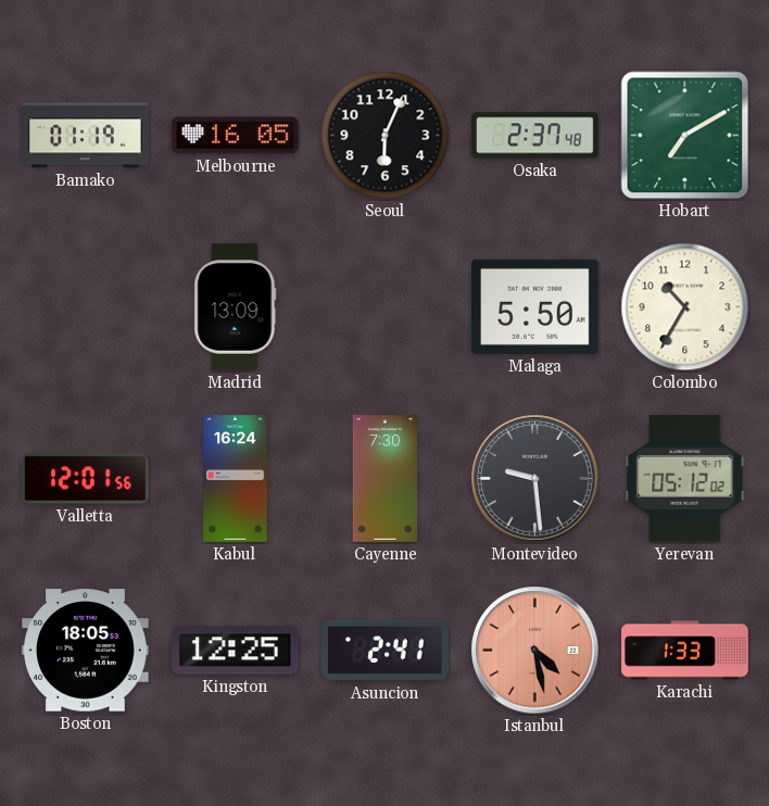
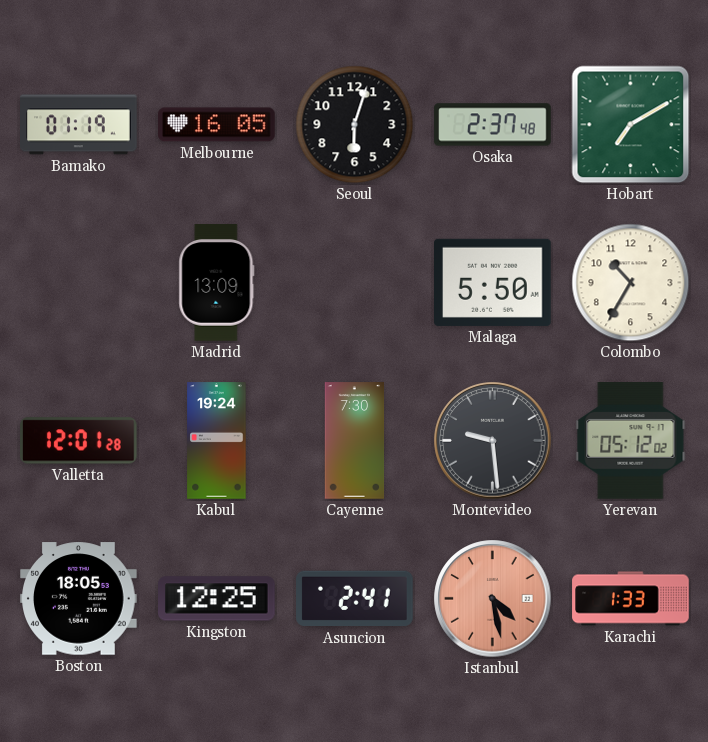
Seoul: 6:04 -> 6:03 (355, 125)
Valletta: 12:01:56 -> 12:01:28 (79, 441)
Kabul: 16:24 -> 19:24 (217, 441)
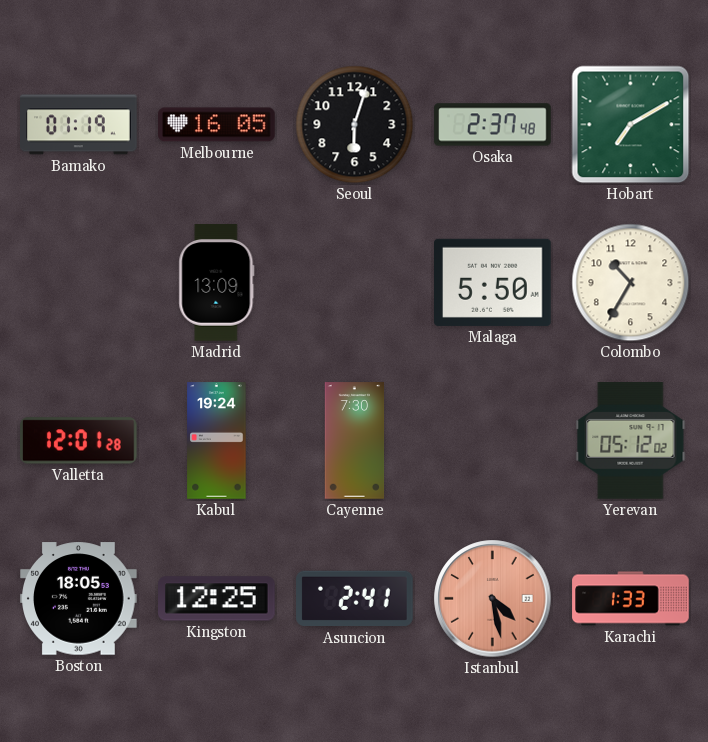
Montevideo: 9:29 -> none (493, 441)
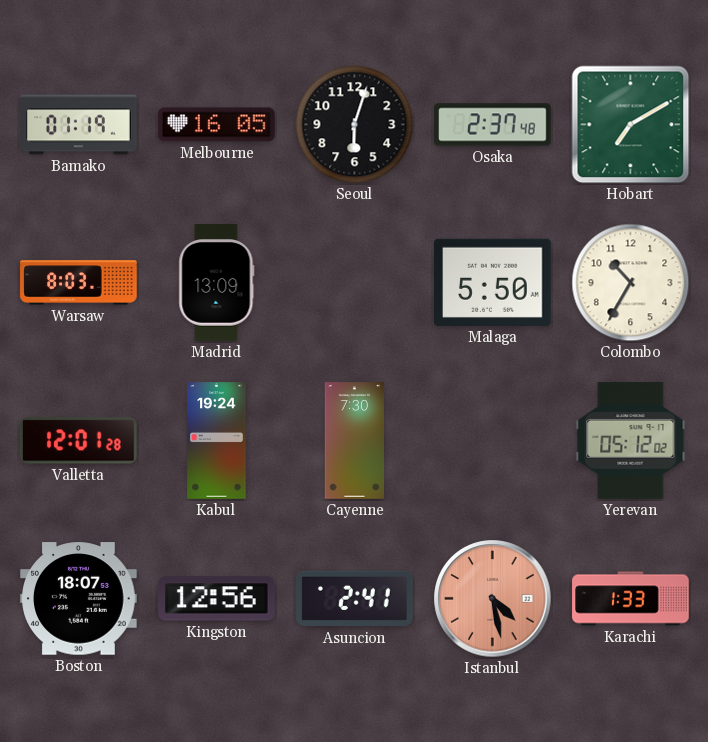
Warsaw: none -> 8:03 (79, 283)
Boston: 18:05 -> 18:07 (79, 599)
Kingston: 12:25 -> 12:56 (217, 599)
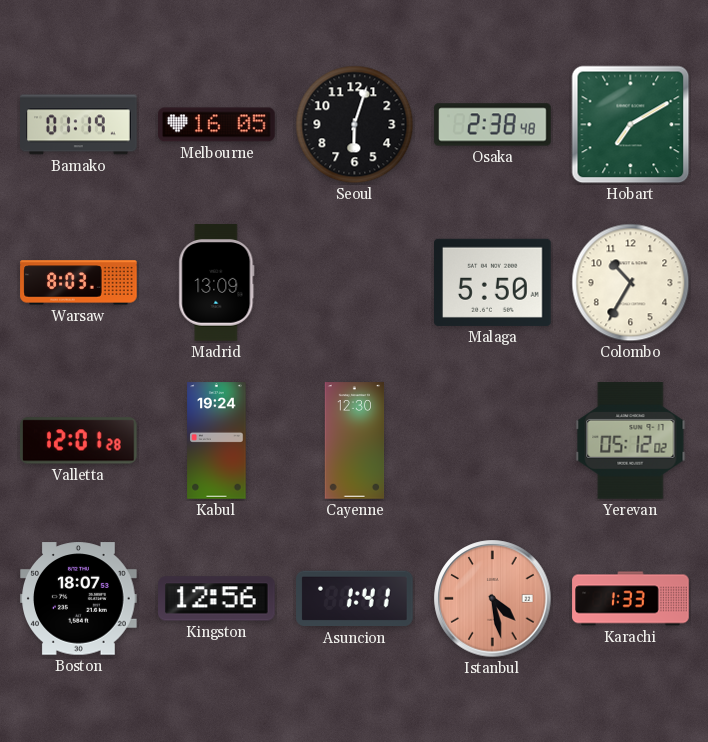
Osaka: 2:37 -> 2:38 (493, 125)
Cayenne: 7:30 -> 12:30 (355, 441)
Asuncion: 2:41 -> 1:41 (355, 599)
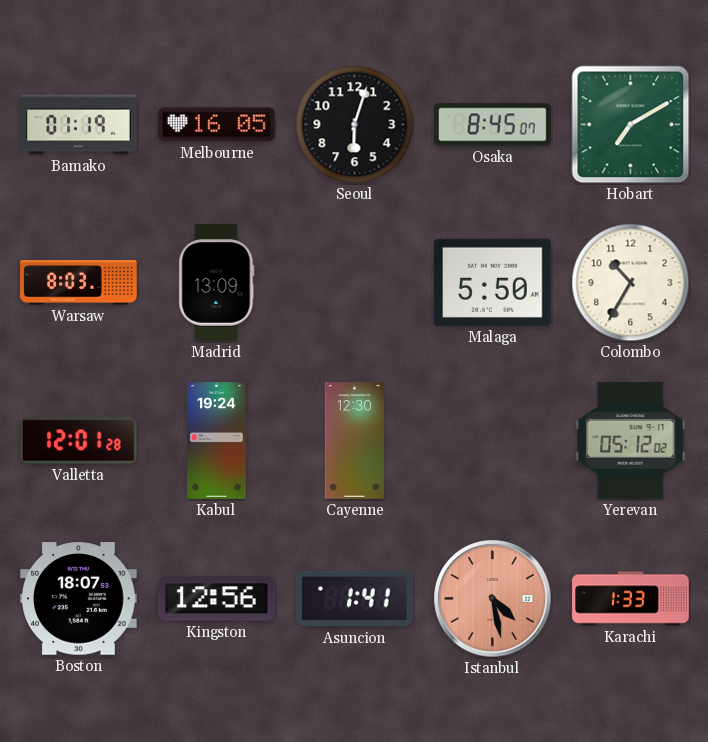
Osaka: 2:38 -> 8:45 (493, 125)
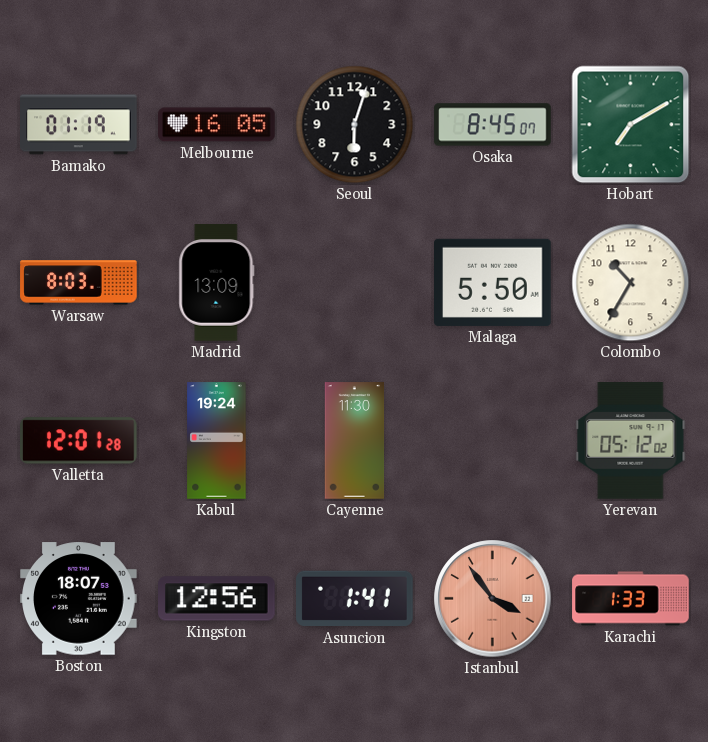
Cayenne: 12:30 -> 11:30 (355, 441)
Istanbul: 4:28 -> 3:54 (493, 599)
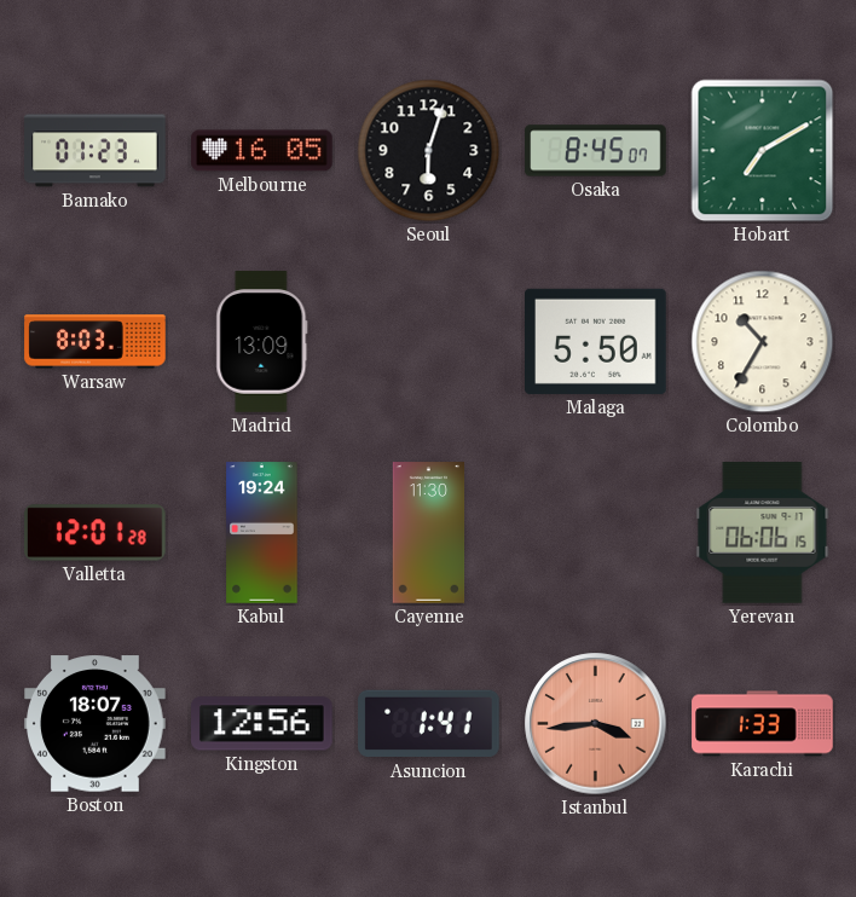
Bamako: 01:19 -> 01:23 (96, 151)
Yerevan: 05:12 -> 06:06 (763, 533)
Istanbul: 3:54 -> 3:44 (596, 724)
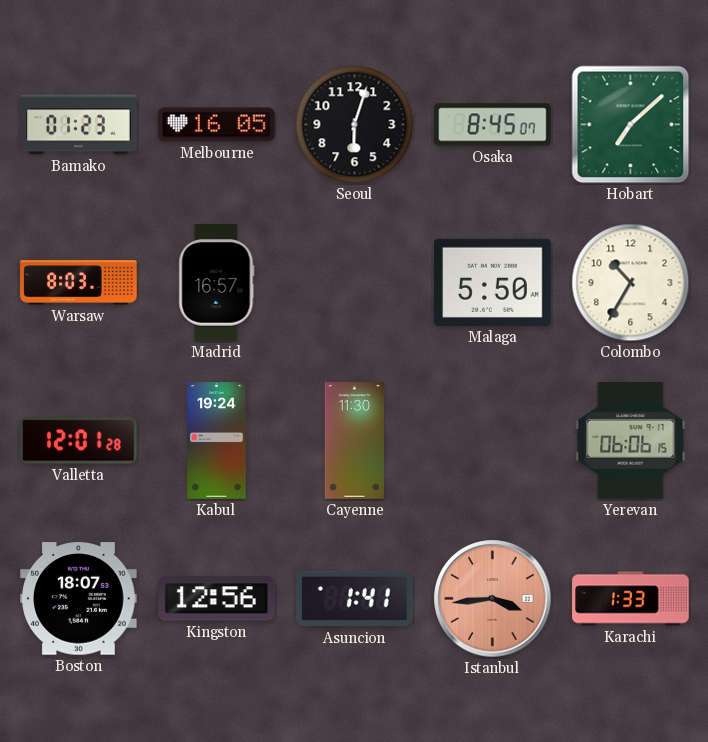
Hobart: 7:10 -> 7:08 (631, 125)
Madrid: 13:09 -> 16:57 (217, 283)
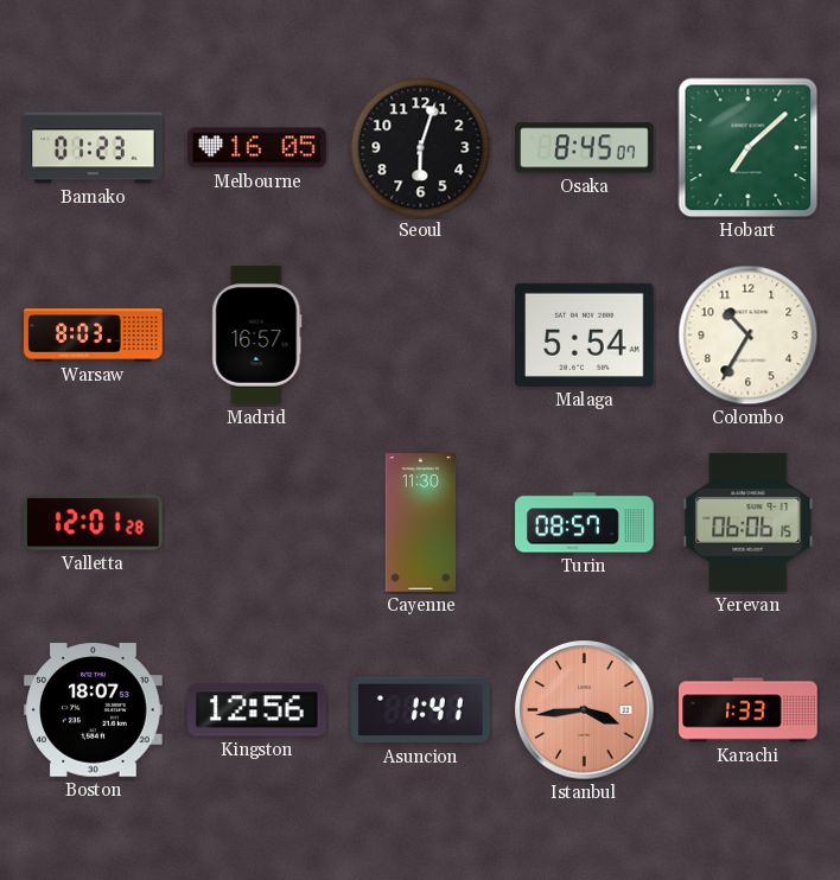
Malaga: 5:50 -> 5:54 (585, 334)
Kabul: 19:24 -> none (217, 441)
Turin: none -> 08:57 (585, 523)
